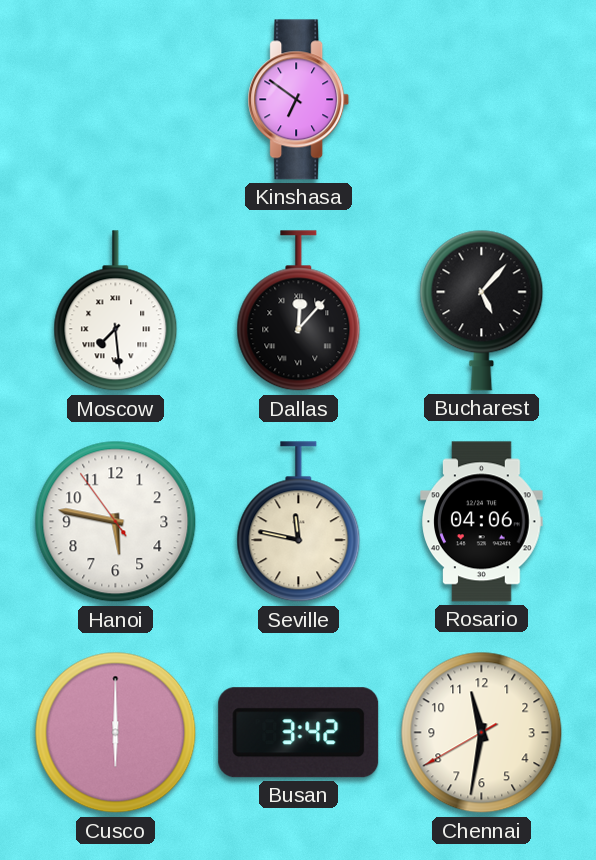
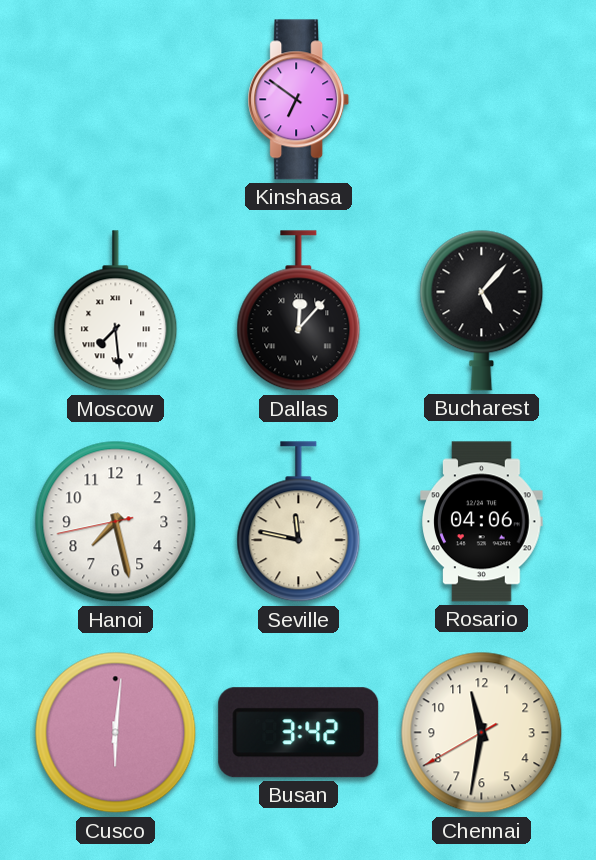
Hanoi: 5:46 -> 7:27 (116, 522)
Cusco: 6:00 -> 6:01 (116, 733)
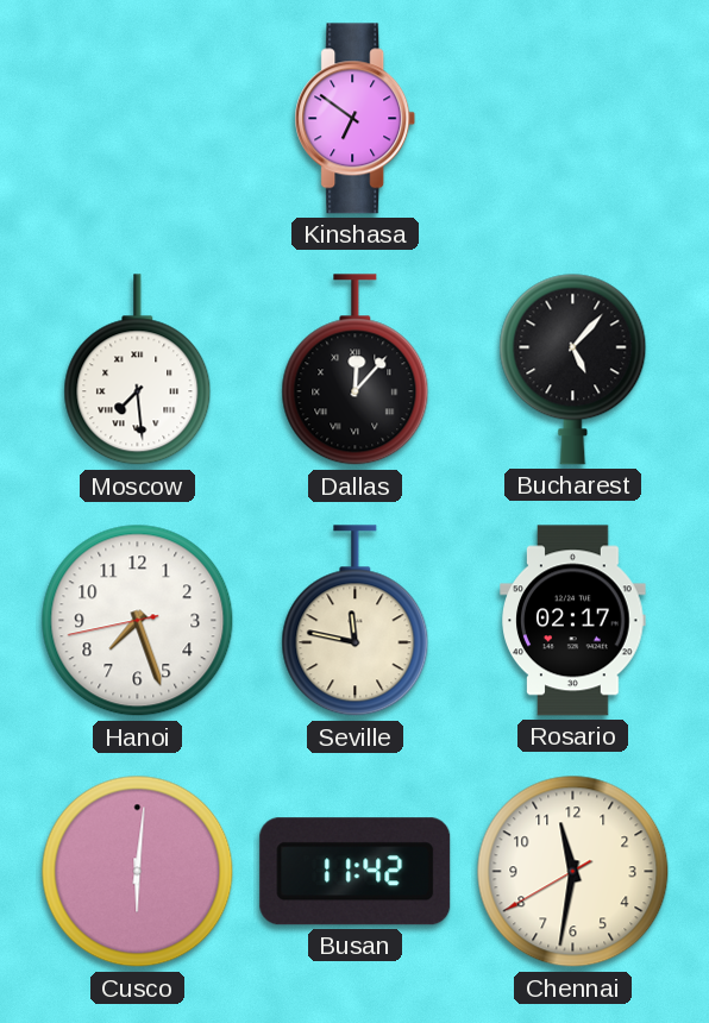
Hanoi: 7:27 -> 7:26 (138, 621)
Rosario: 04:06 -> 02:17 (573, 621)
Busan: 3:42 -> 11:42 (356, 872)
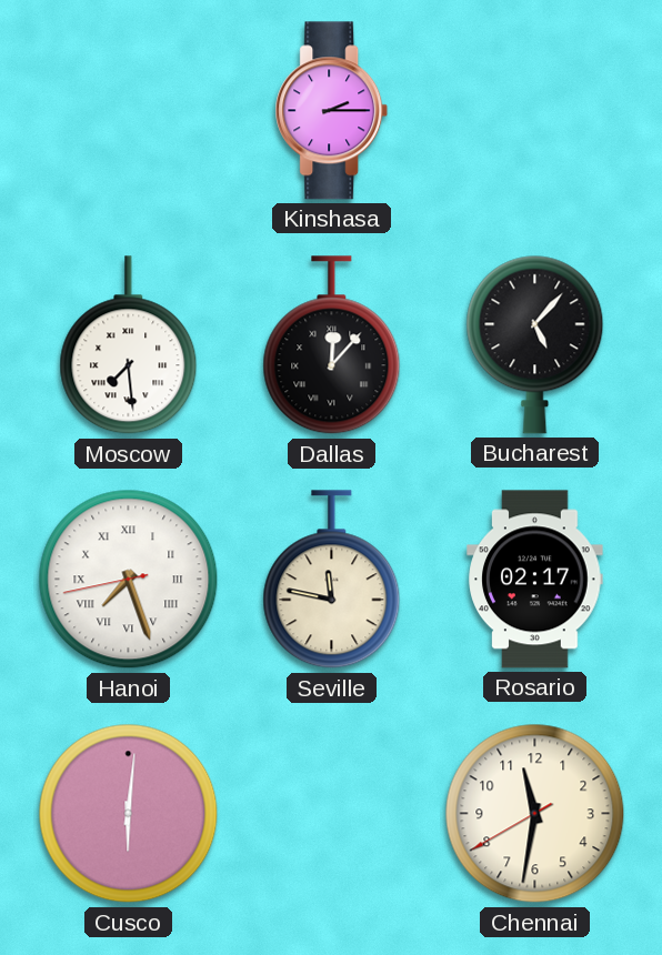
Kinshasa: 6:51 -> 2:15 (332, 111)
Hanoi numerals: Arabic -> Roman (129, 580)
Busan: 11:42 -> none (356, 872)
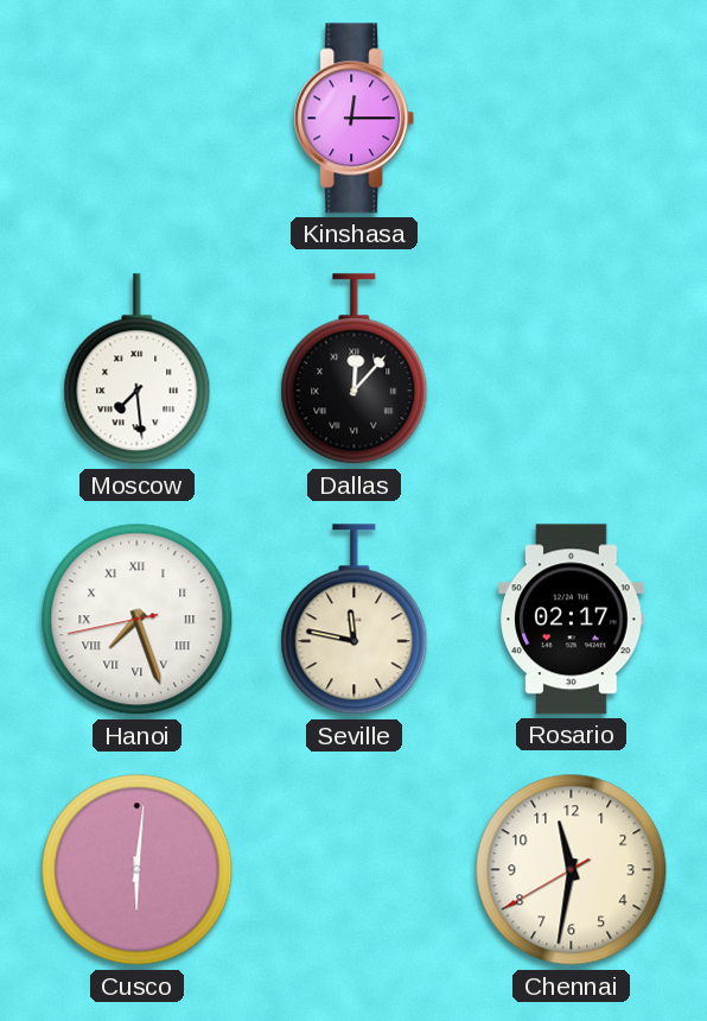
Kinshasa: 2:15 -> 12:15 (355, 119)
Bucharest: 5:07 -> none (535, 344)
